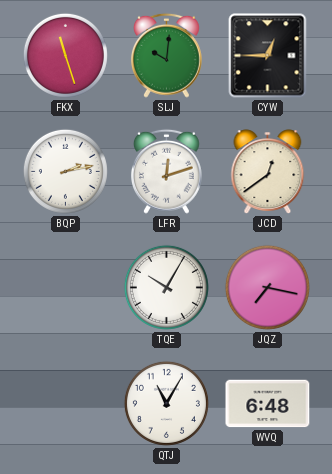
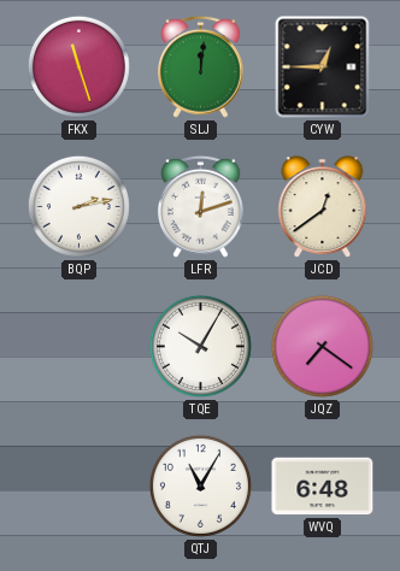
SLJ: 10:01 -> 12:01 (200, 66)
JQZ: 7:17 -> 7:21 (322, 346)
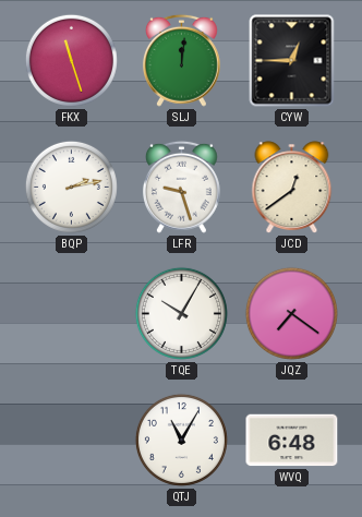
LFR: 12:12 -> 9:27 (181, 187)
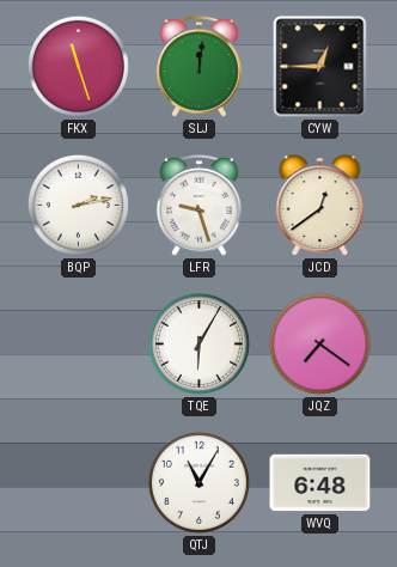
TQE: 10:05 -> 6:05 (198, 343)
